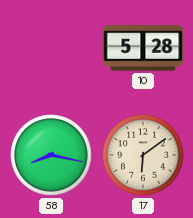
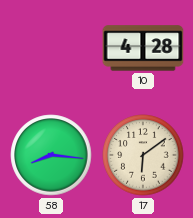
10: 5:28 -> 4:28 (143, 48)
58: 8:17 -> 8:16 (51, 155)
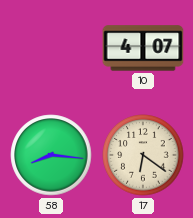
10: 4:28 -> 4:07 (143, 48)
17: 6:09 -> 6:21 (143, 155)
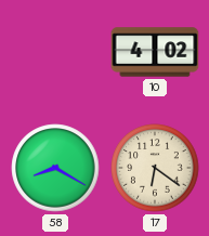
10: 4:07 -> 4:02 (155, 52)
58: 8:16 -> 8:20 (55, 168)
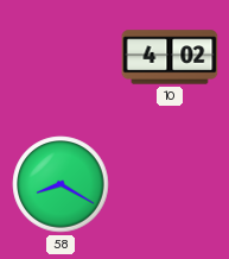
17: 6:21 -> none (155, 168)
